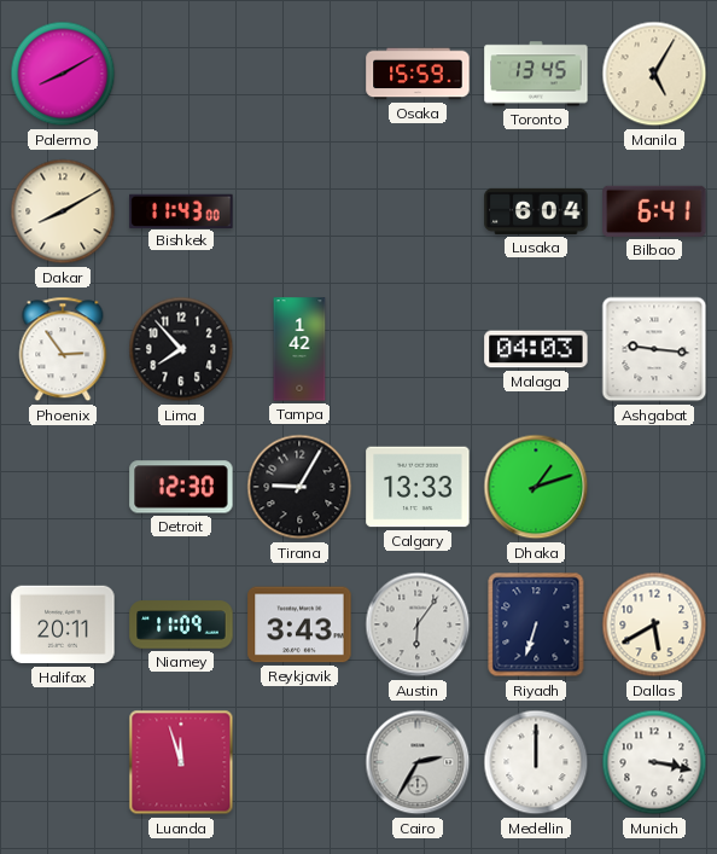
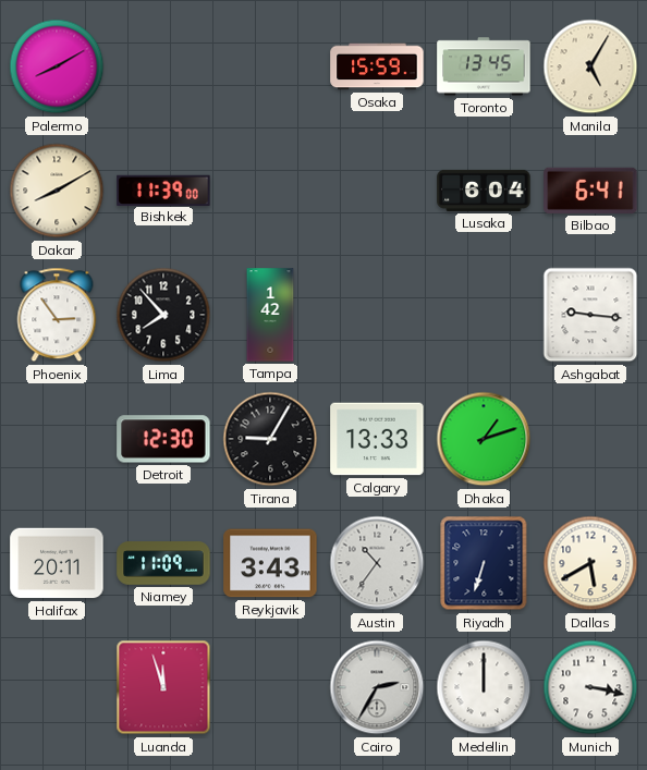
Bishkek: 11:43 -> 11:39 (163, 190)
Malaga: 04:03 -> none (536, 349)
Austin: 6:06 -> 10:36 (377, 563)
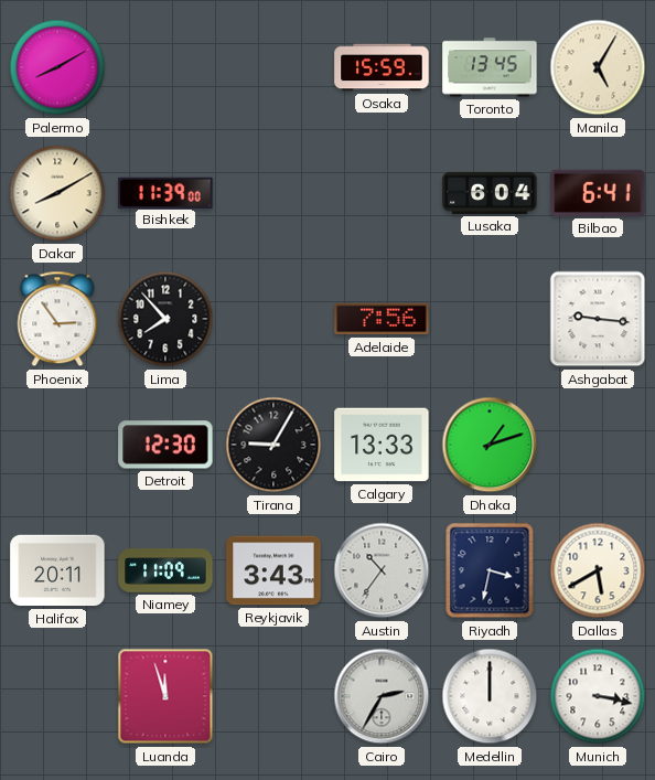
Tampa: 1:42 -> none (270, 315)
Adelaide: none -> 7:56 (382, 319)
Riyadh: 6:33 -> 3:32 (490, 570)
